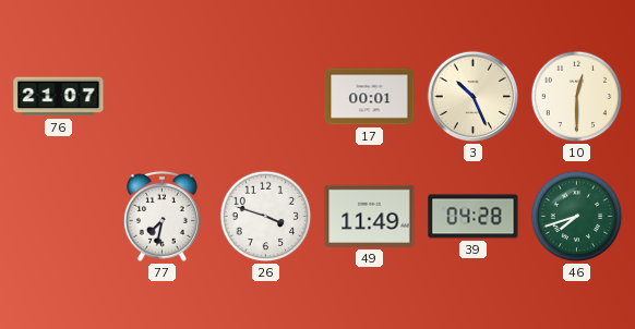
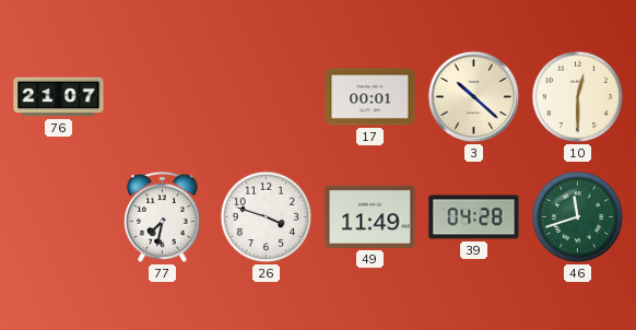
3: 10:26 -> 10:22 (474, 97)
46: 7:42 -> 11:42 (578, 217)
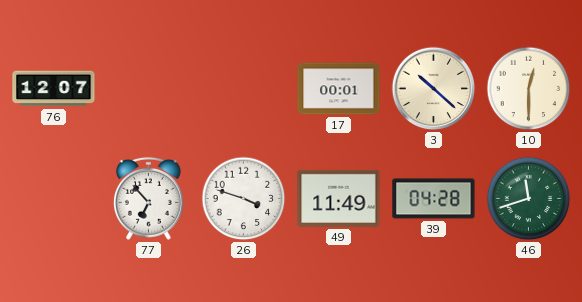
76: 21:07 -> 12:07 (54, 89)
77: 7:32 -> 6:53 (148, 198)
